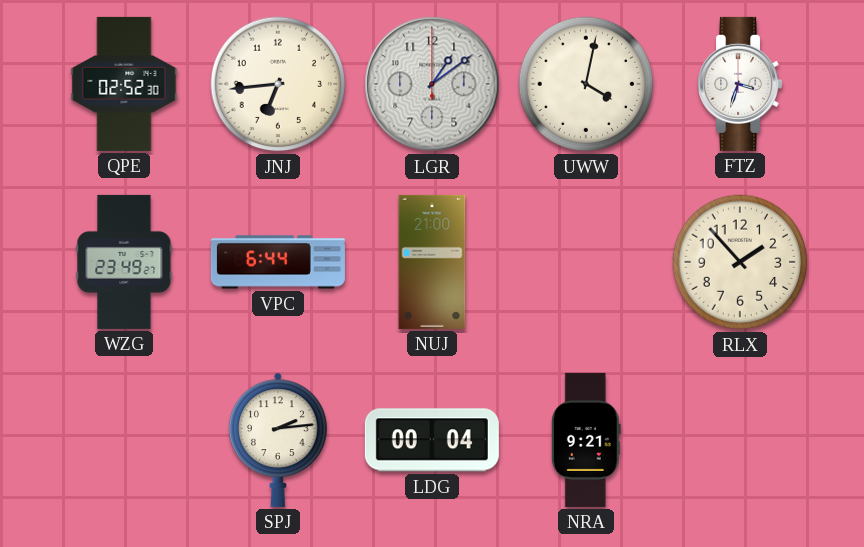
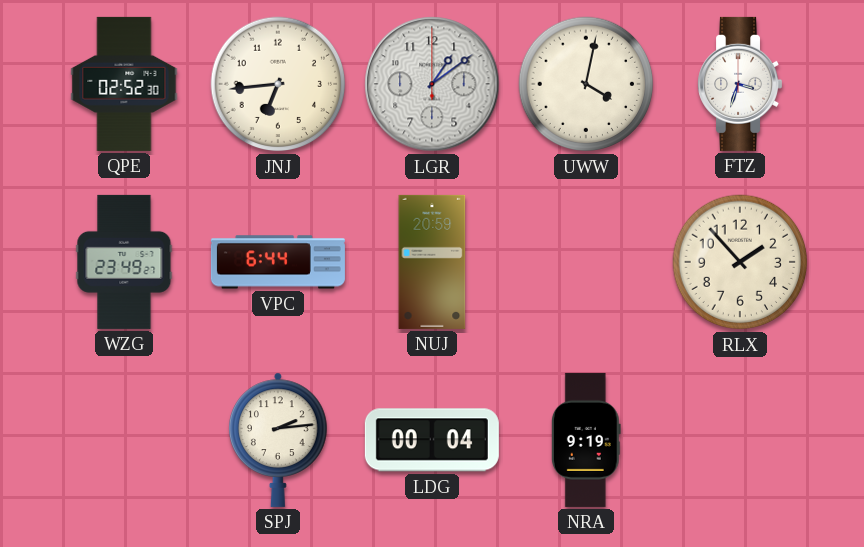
NUJ: 21:00 -> 20:59 (432, 262)
NRA: 9:21 -> 9:19 (586, 440)
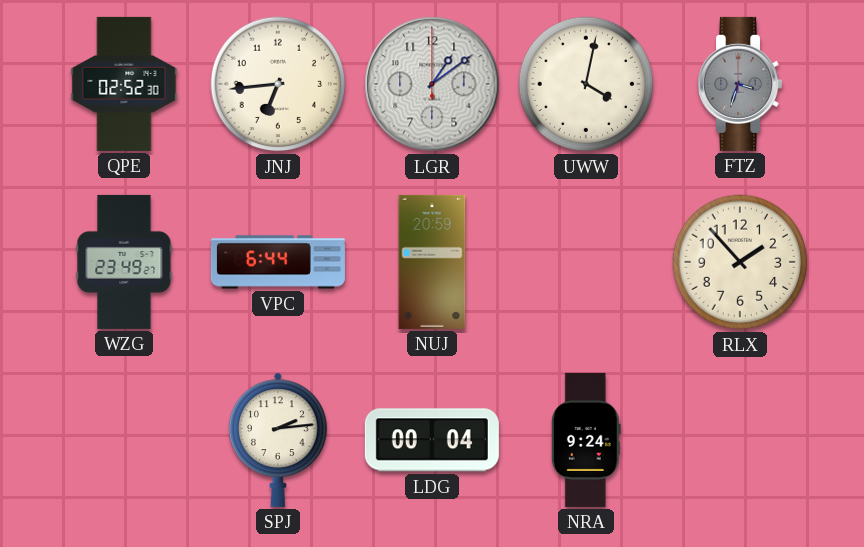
FTZ dial: white -> grey (740, 84)
NRA: 9:19 -> 9:24 (586, 440)
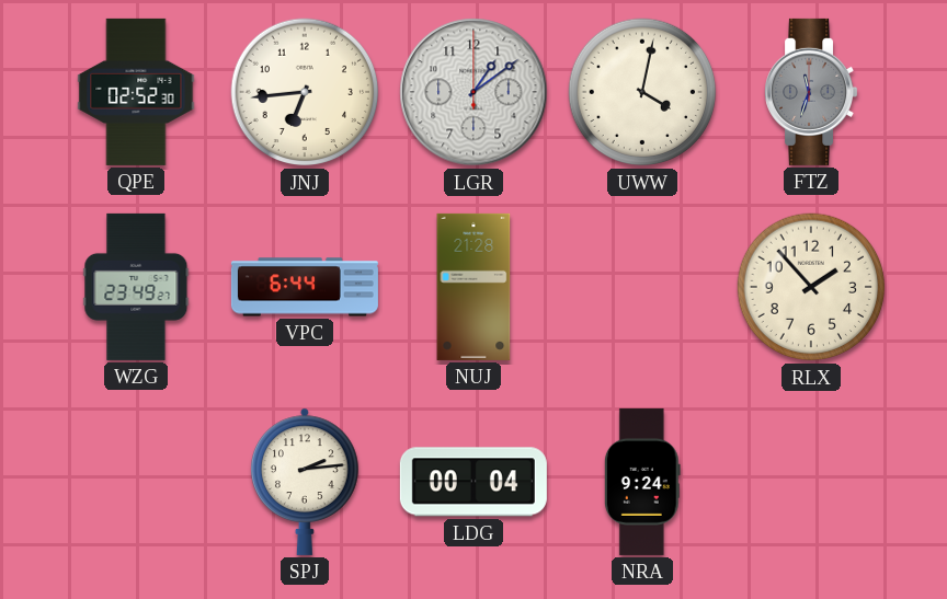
FTZ: 3:33 -> 11:33 (811, 92)
NUJ: 20:59 -> 21:28 (473, 287)
